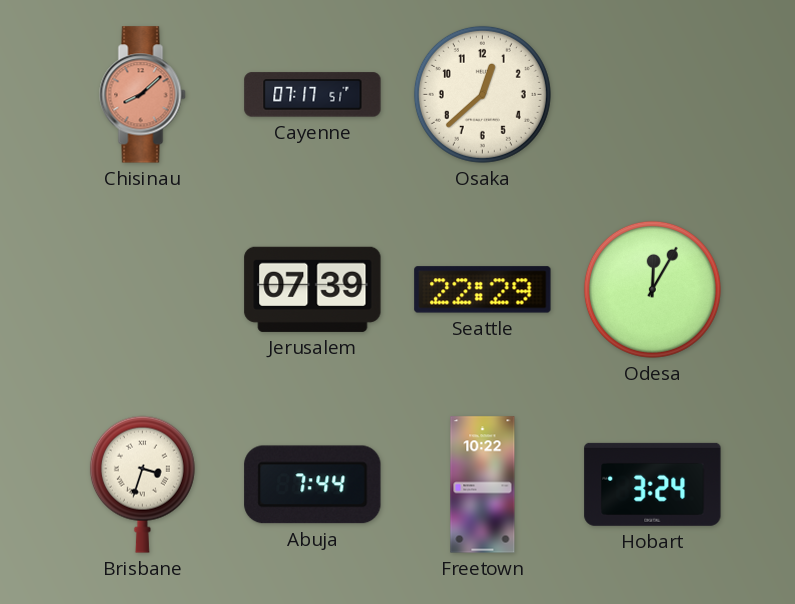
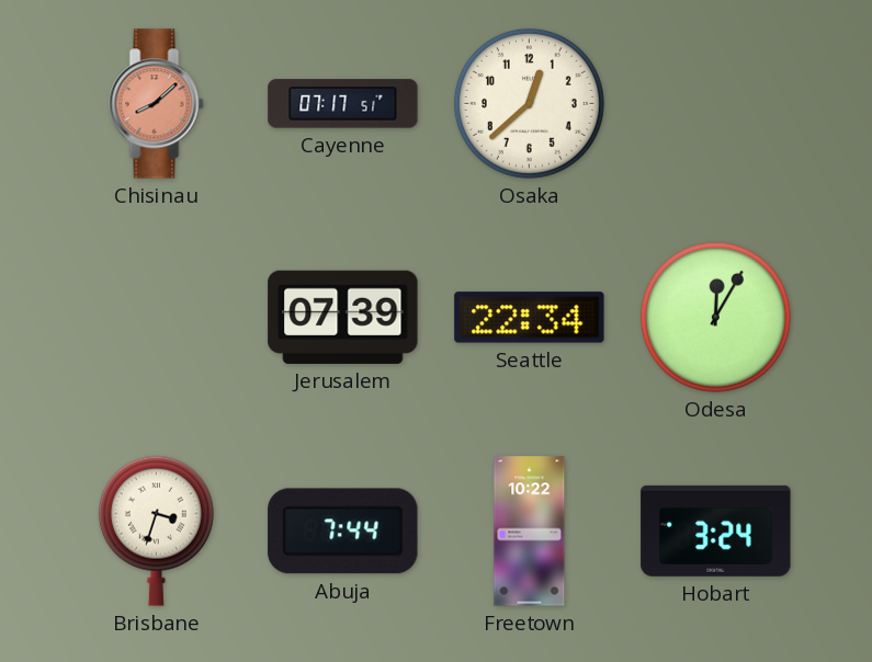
Seattle: 22:29 -> 22:34 (530, 318)
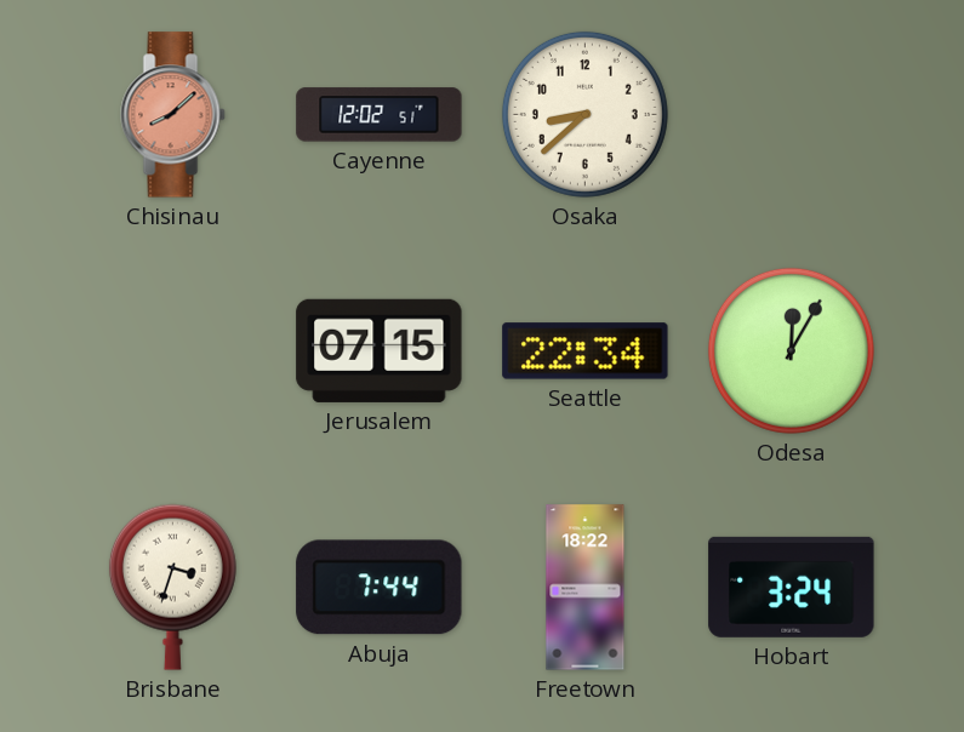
Cayenne: 07:17 -> 12:02 (380, 115)
Osaka: 12:38 -> 8:38 (584, 114)
Jerusalem: 07:39 -> 07:15 (380, 350)
Freetown: 10:22 -> 18:22 (586, 588)
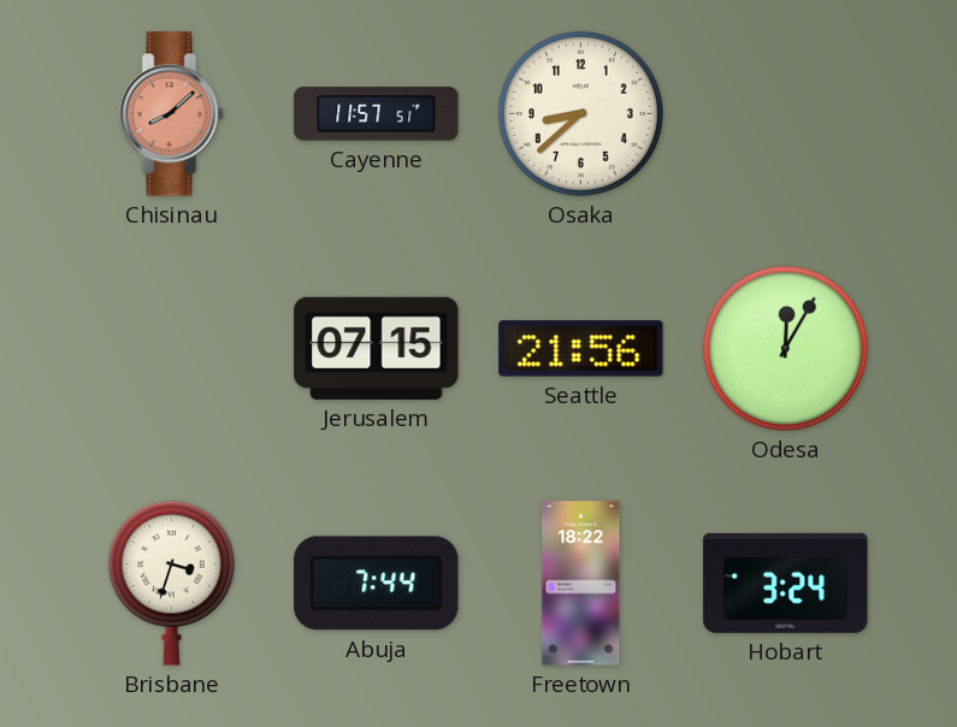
Cayenne: 12:02 -> 11:57 (377, 114)
Seattle: 22:34 -> 21:56 (581, 349)
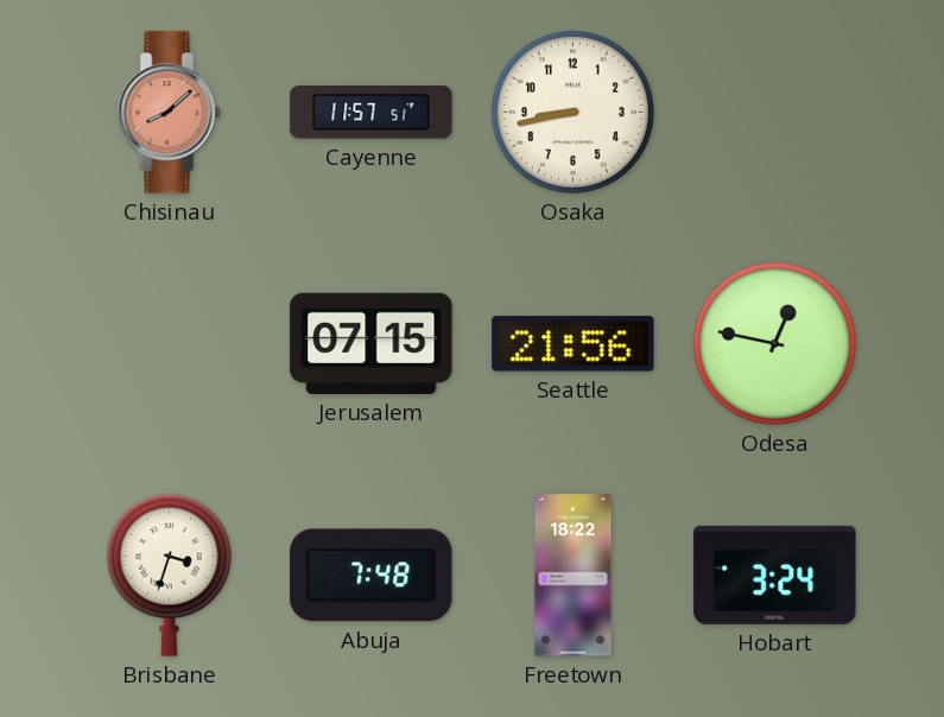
Osaka: 8:38 -> 8:43 (572, 112)
Odesa: 12:05 -> 12:47 (774, 343)
Abuja: 7:44 -> 7:48 (372, 576)
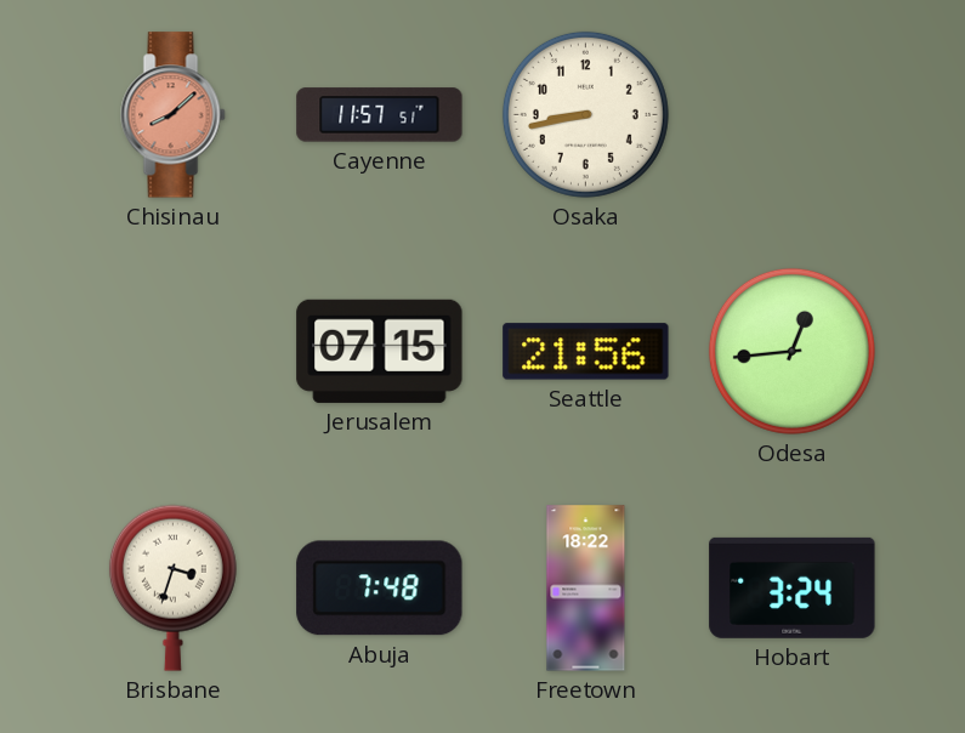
Odesa: 12:47 -> 12:44 (791, 351)
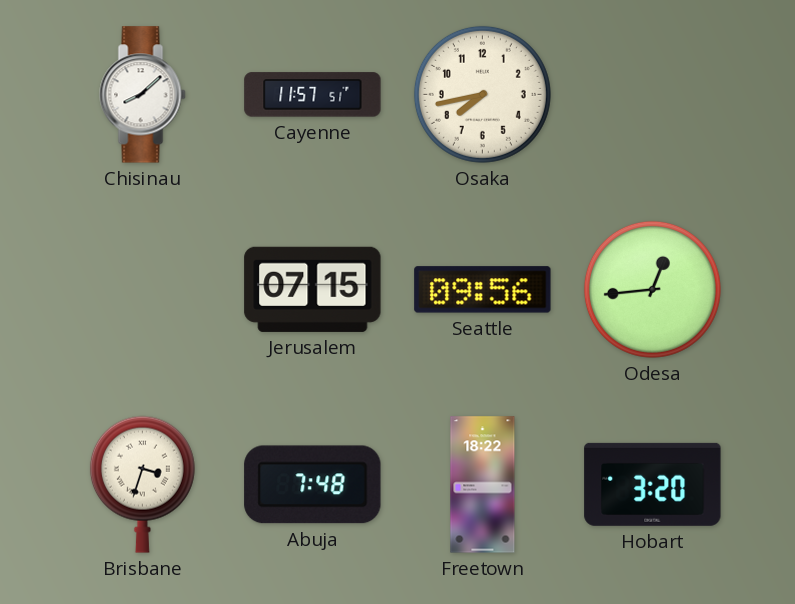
Chisinau dial: salmon -> white (143, 95)
Osaka: 8:43 -> 7:43 (482, 94)
Seattle: 21:56 -> 09:56 (483, 290)
Hobart: 3:24 -> 3:20 (653, 484)
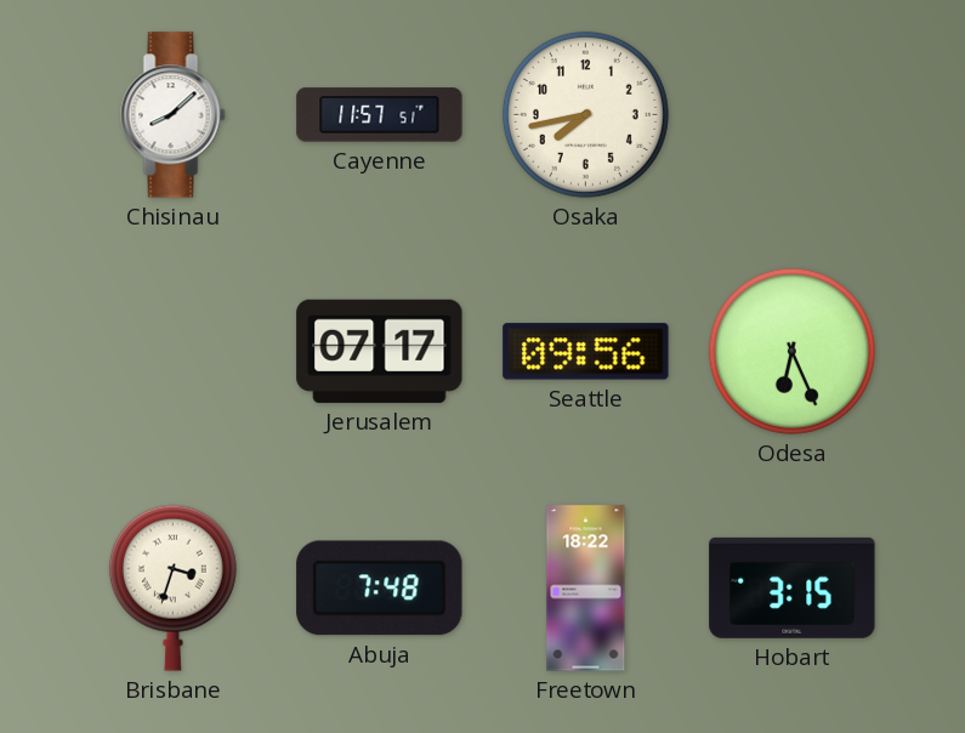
Jerusalem: 07:15 -> 07:17 (380, 351)
Odesa: 12:44 -> 6:26 (791, 351)
Hobart: 3:20 -> 3:15 (793, 587)
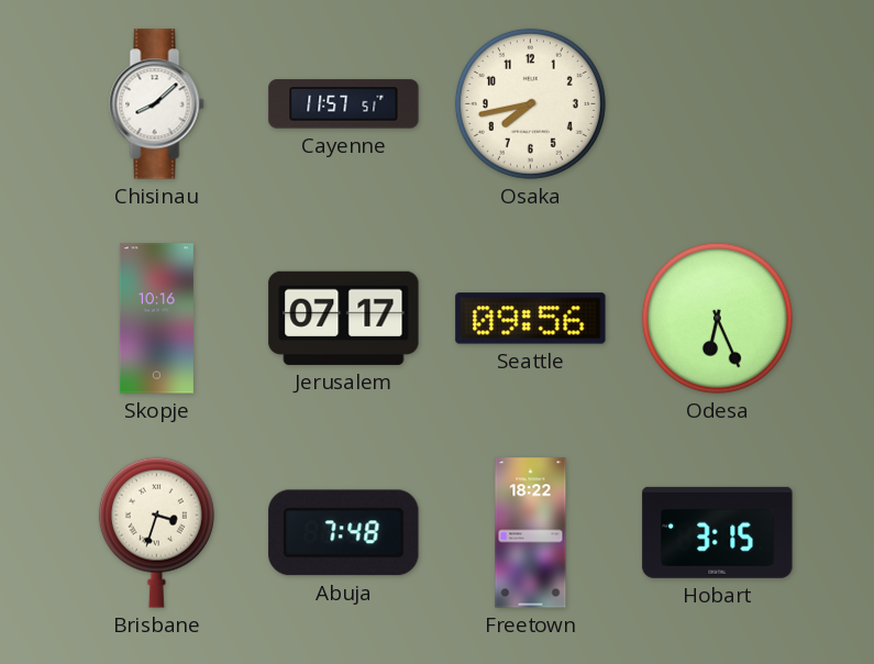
Skopje: none -> 10:16 (156, 319)
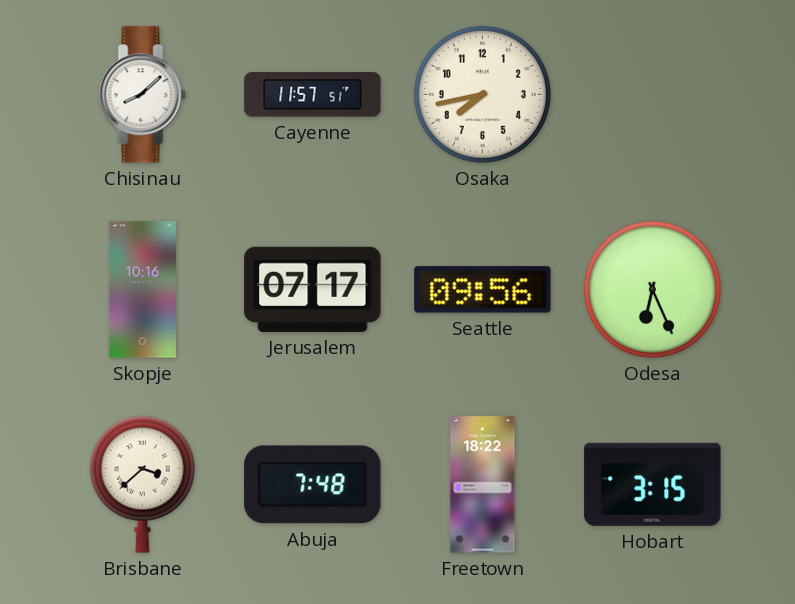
Brisbane: 3:33 -> 3:38 (142, 484)
